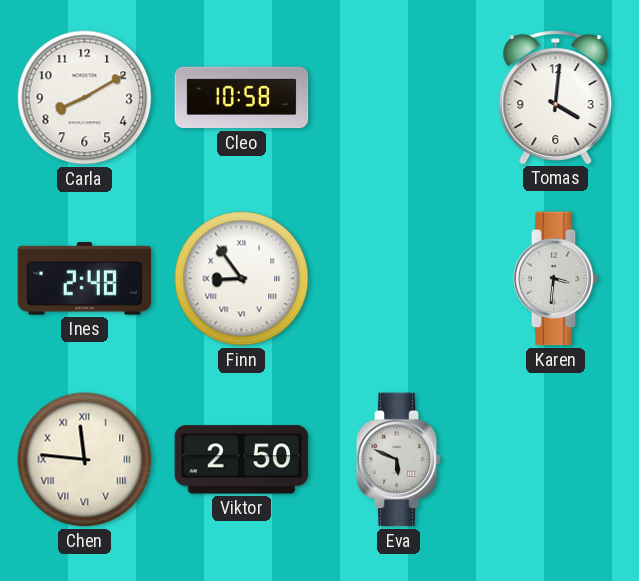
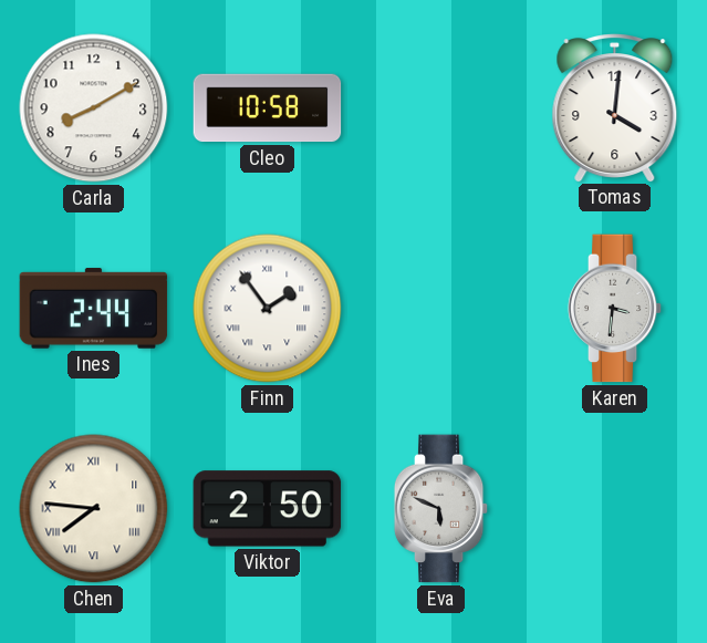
Ines: 2:48 -> 2:44 (94, 309)
Finn: 8:54 -> 1:54 (268, 309)
Chen: 11:46 -> 7:46 (94, 509)
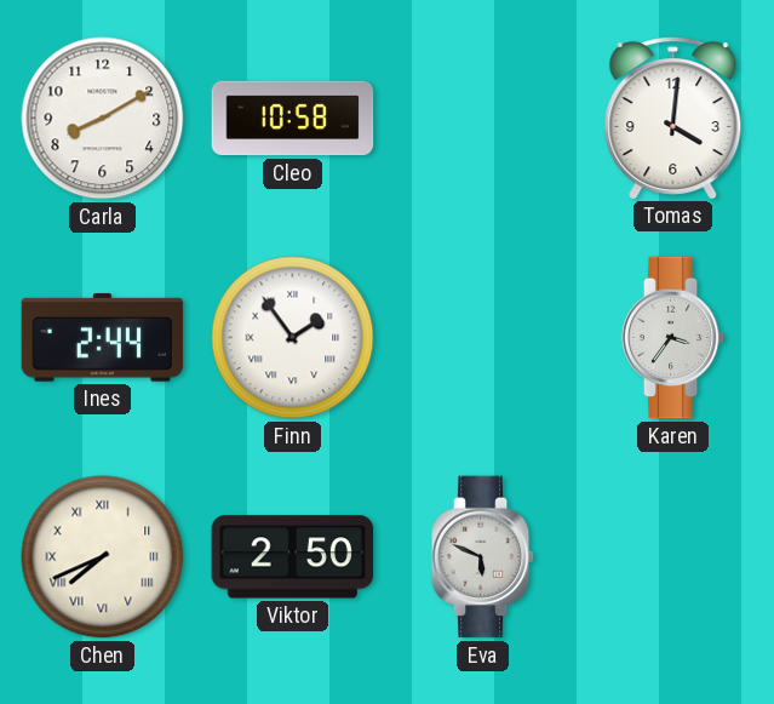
Karen: 3:31 -> 3:36 (673, 338)
Chen: 7:46 -> 7:41 (103, 557)
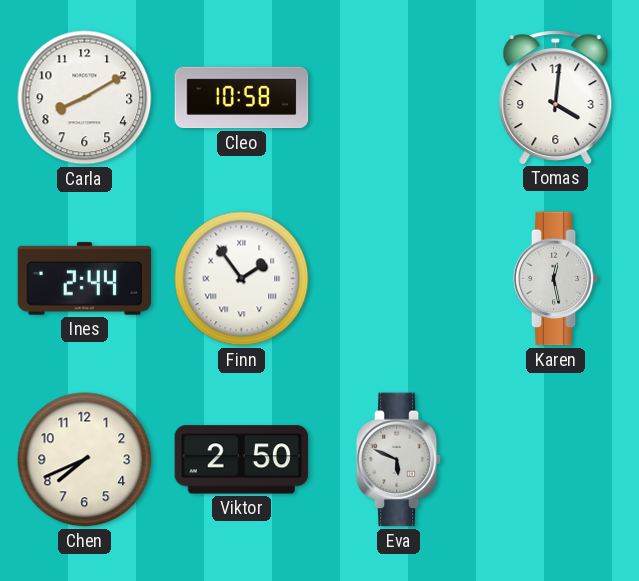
Karen: 3:36 -> 12:28 (556, 279)
Chen numerals: Roman -> Arabic (85, 460)
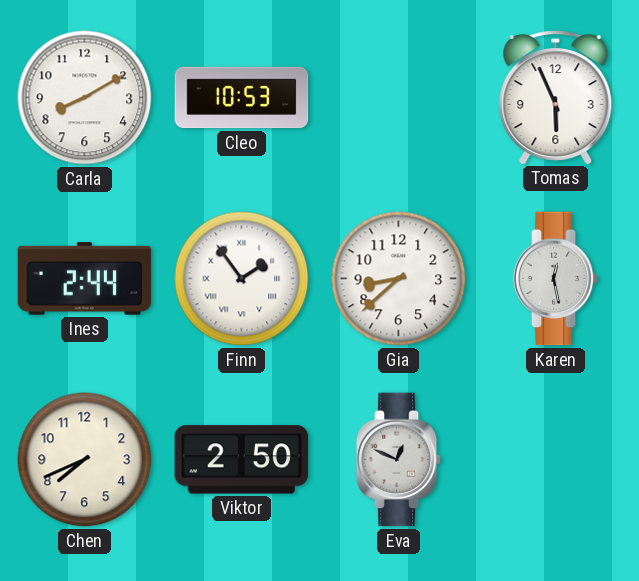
Cleo: 10:58 -> 10:53 (242, 98)
Tomas: 4:01 -> 5:56 (556, 97)
Gia: none -> 8:38 (399, 279)
Eva: 5:49 -> 12:49 (399, 460)
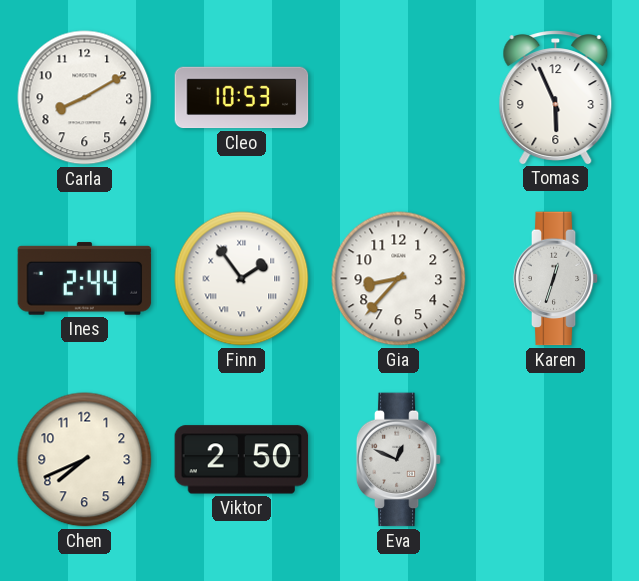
Gia: 8:38 -> 8:37 (399, 279)
Karen: 12:28 -> 12:33 (556, 279)
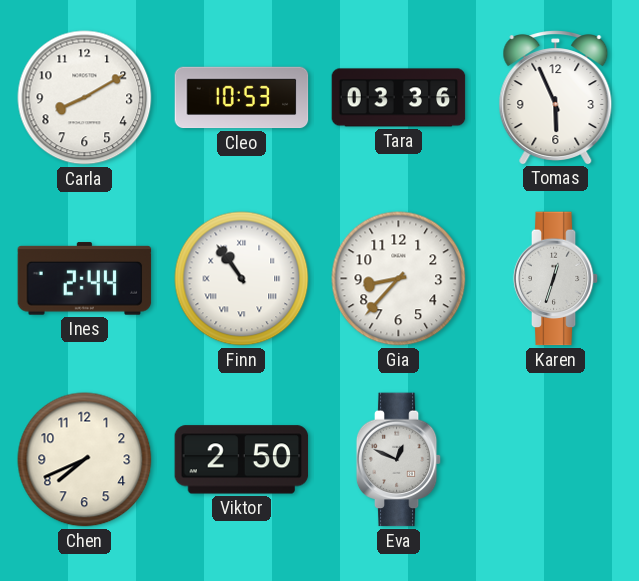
Tara: none -> 03:36 (399, 98)
Finn: 1:54 -> 10:54 (242, 279)
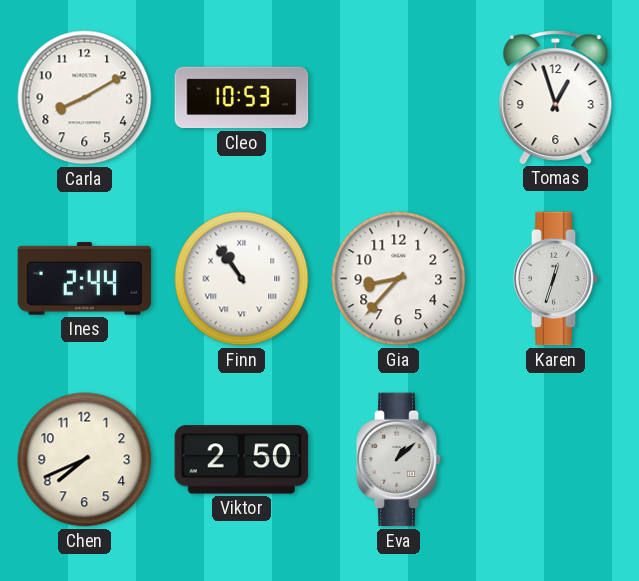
Tara: 03:36 -> none (399, 98)
Tomas: 5:56 -> 12:57 (556, 97)
Eva: 12:49 -> 1:08 (399, 460)
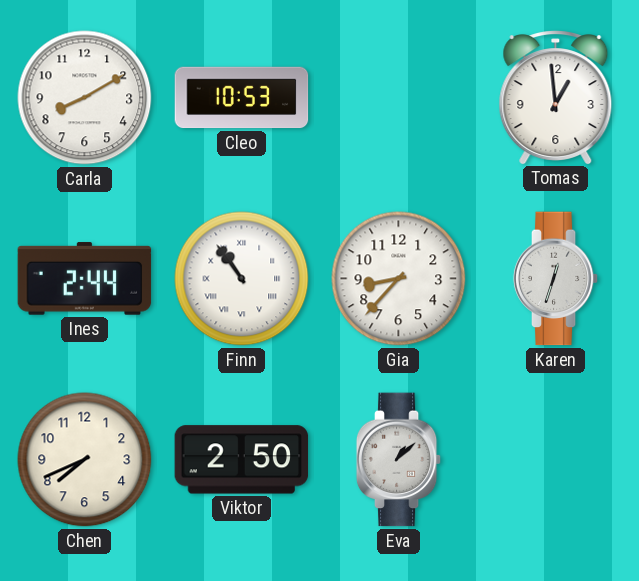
Tomas: 12:57 -> 12:59 (556, 97)
